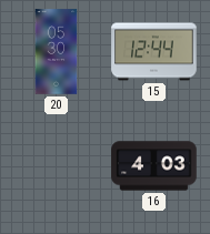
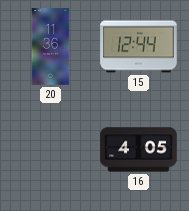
20: 05:30 -> 11:36 (51, 47)
16: 4:03 -> 4:05 (139, 150)
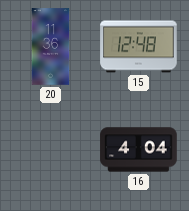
15: 12:44 -> 12:48 (139, 47)
16: 4:05 -> 4:04 (139, 150)
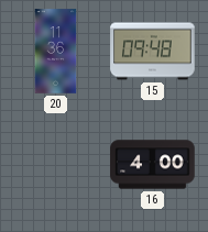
15: 12:48 -> 09:48 (153, 52)
16: 4:04 -> 4:00 (153, 165)
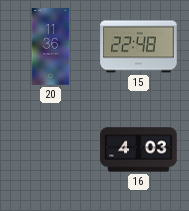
15: 09:48 -> 22:48 (139, 47)
16: 4:00 -> 4:03 (139, 150)
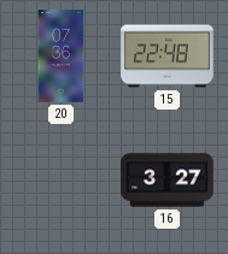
20: 11:36 -> 07:36 (62, 57)
16: 4:03 -> 3:27 (168, 181)
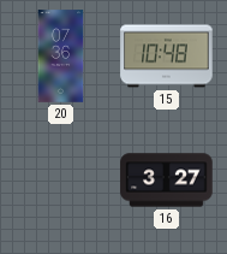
15: 22:48 -> 10:48 (167, 57)
